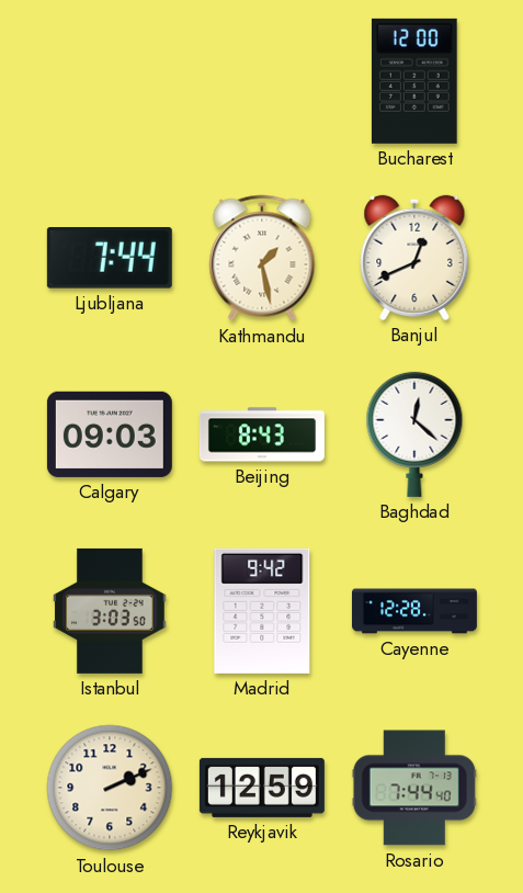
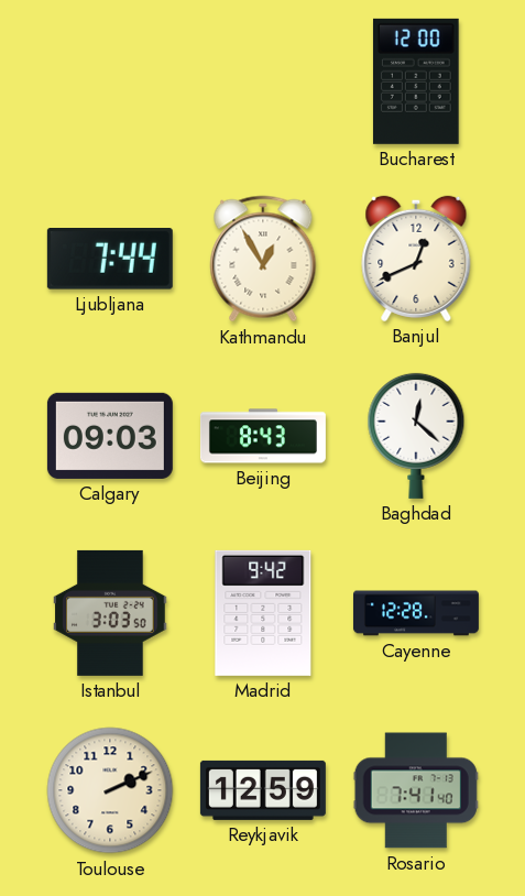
Kathmandu: 1:28 -> 12:55 (263, 259)
Rosario: 7:44 -> 7:41 (416, 790)
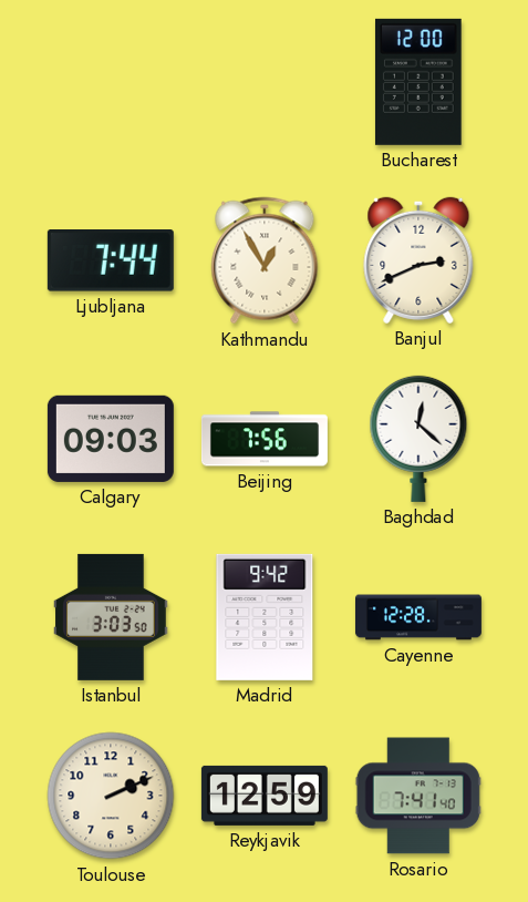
Banjul: 12:41 -> 2:41 (418, 260)
Beijing: 8:43 -> 7:56 (265, 439)
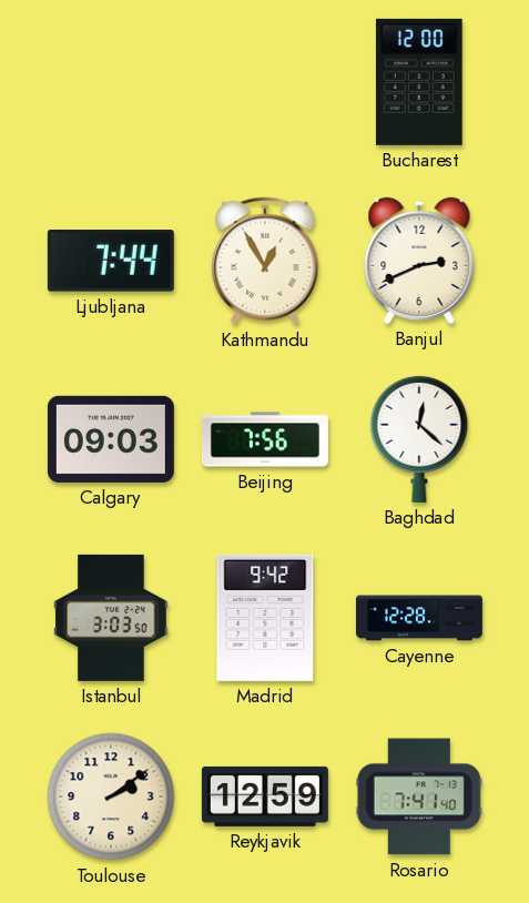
Toulouse: 2:11 -> 2:09 (111, 797)
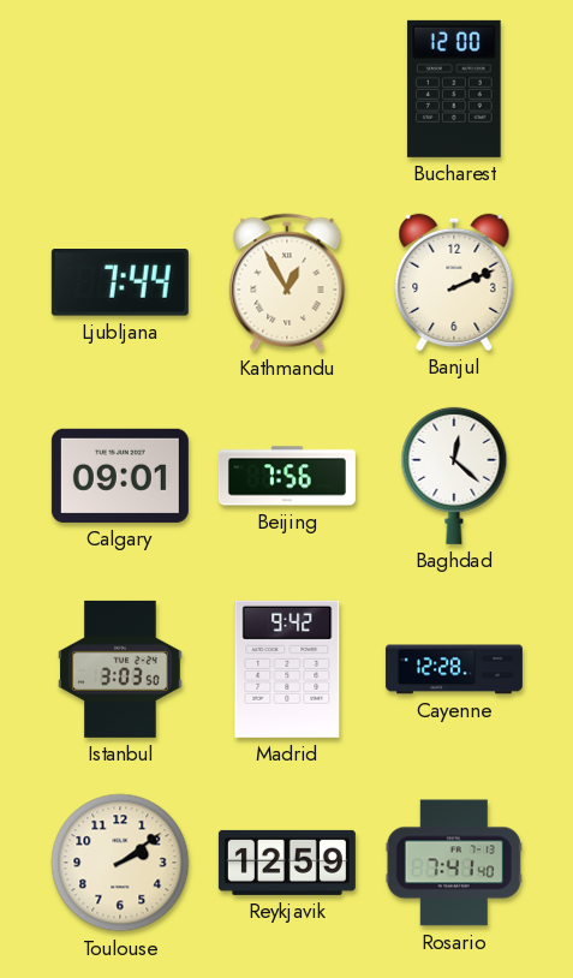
Banjul: 2:41 -> 2:11 (454, 282)
Calgary: 09:03 -> 09:01 (120, 476)
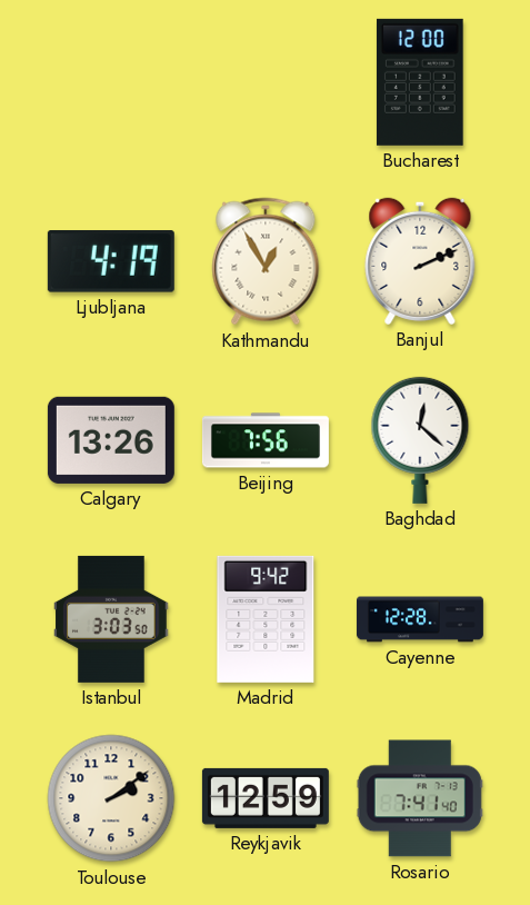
Ljubljana: 7:44 -> 4:19 (111, 262)
Calgary: 09:01 -> 13:26 (111, 440)
